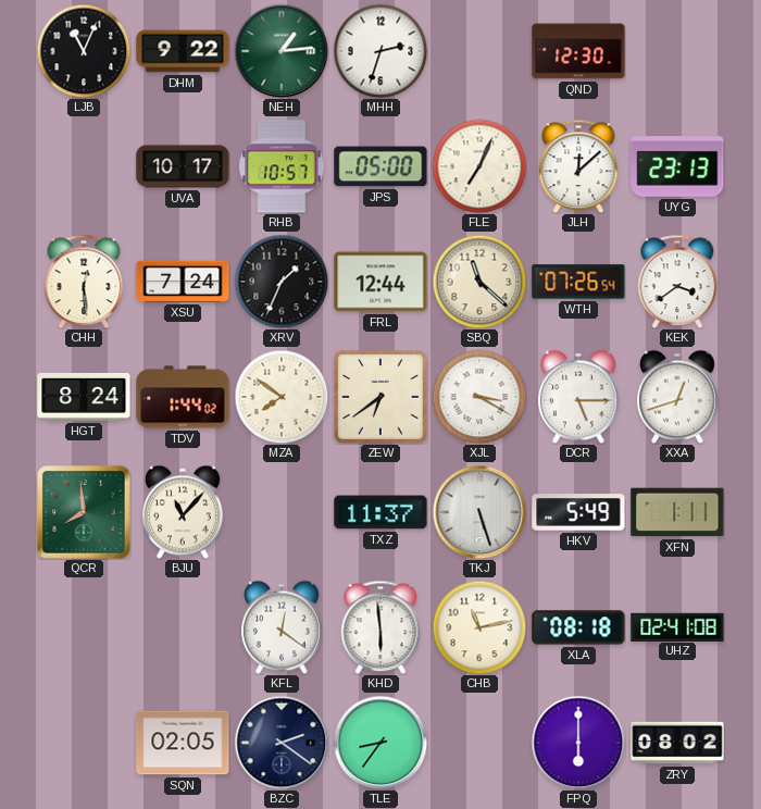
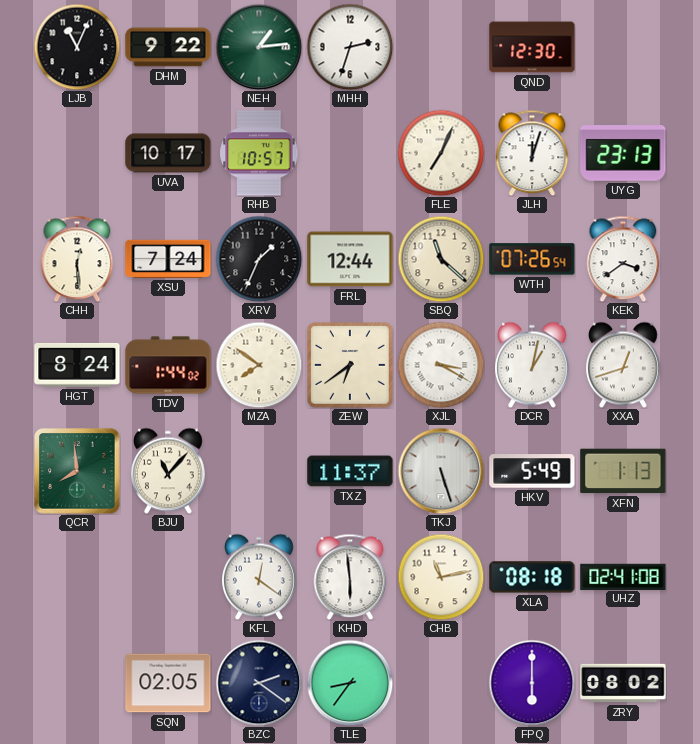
JPS: 05:00 -> none (380, 166)
JLH: 12:08 -> 12:03 (532, 153)
DCR: 5:15 -> 1:02 (533, 365)
XFN: 1:11 -> 1:13 (623, 471)
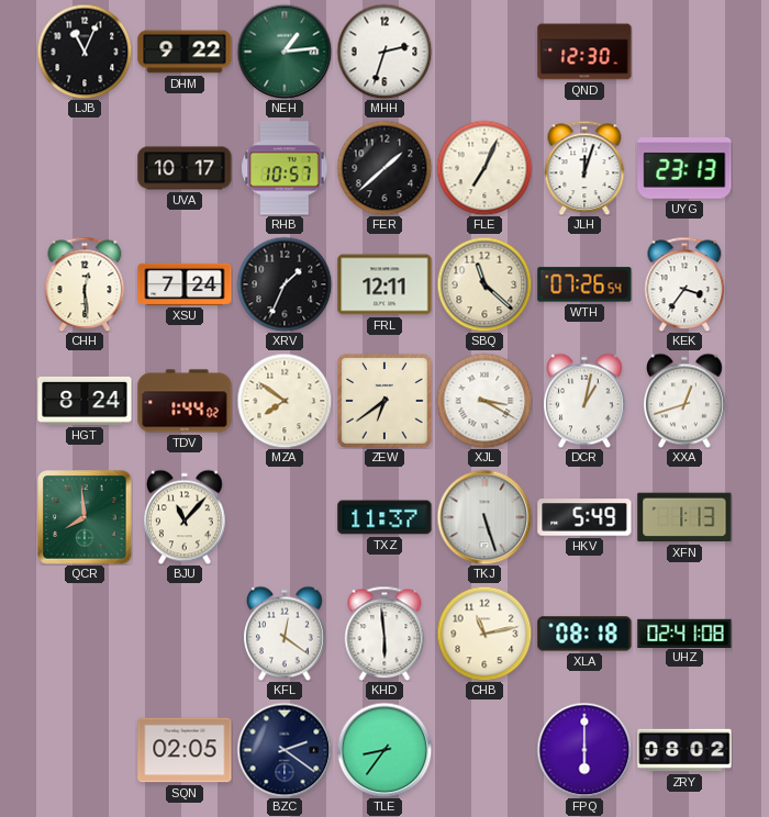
FER: none -> 1:38 (384, 168)
FRL: 12:44 -> 12:11 (384, 284)
KEK: 3:39 -> 3:36 (684, 284)
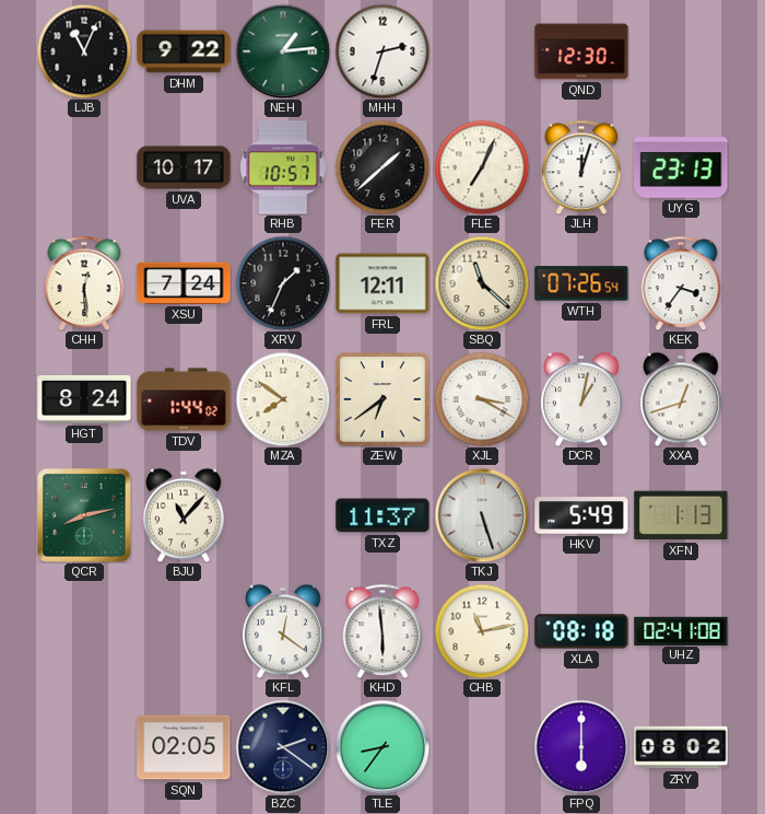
QCR: 7:59 -> 8:13 (84, 515)
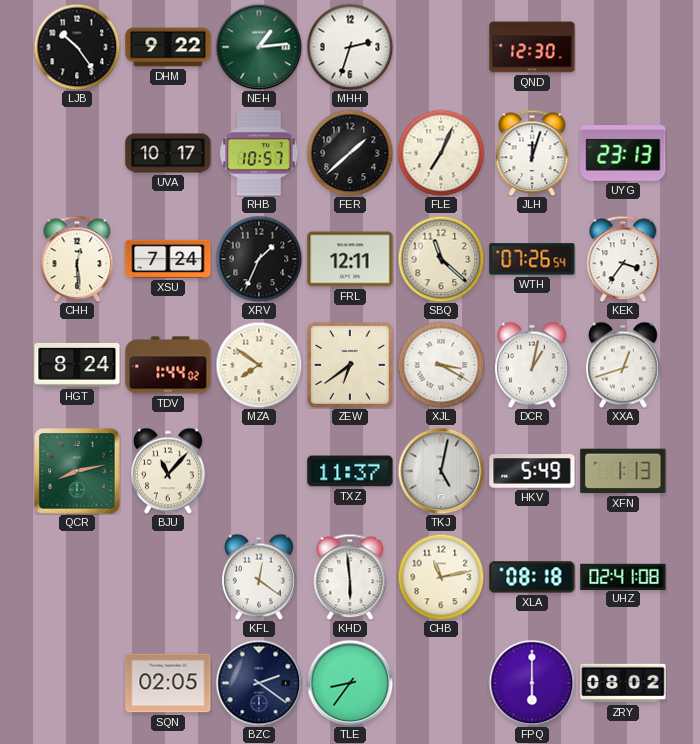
LJB: 11:04 -> 10:24 (77, 47)
TKJ: 5:27 -> 5:02 (441, 471)
